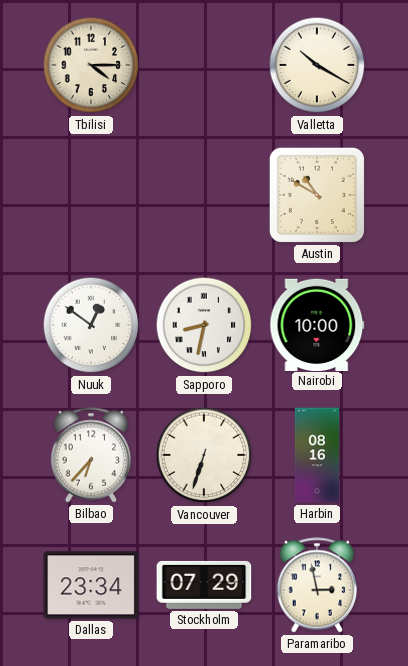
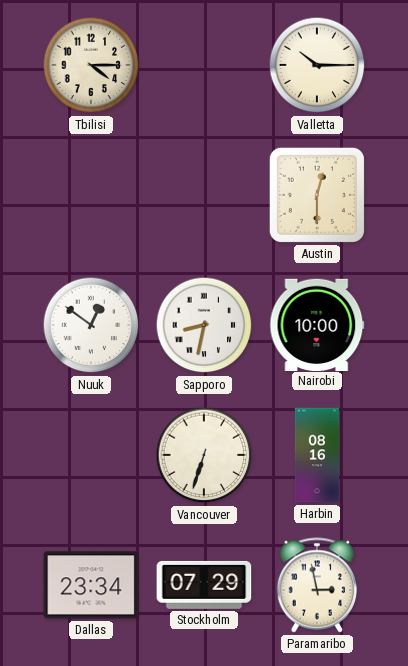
Valletta: 10:20 -> 10:15 (317, 65)
Austin: 10:50 -> 12:30 (317, 195)
Bilbao: 6:37 -> none (91, 455)
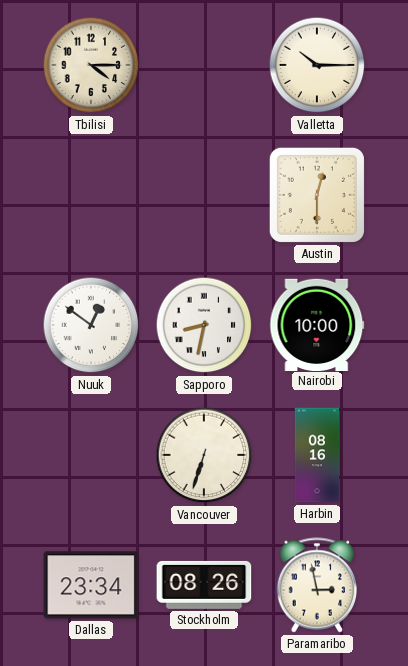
Stockholm: 07:29 -> 08:26 (204, 585)
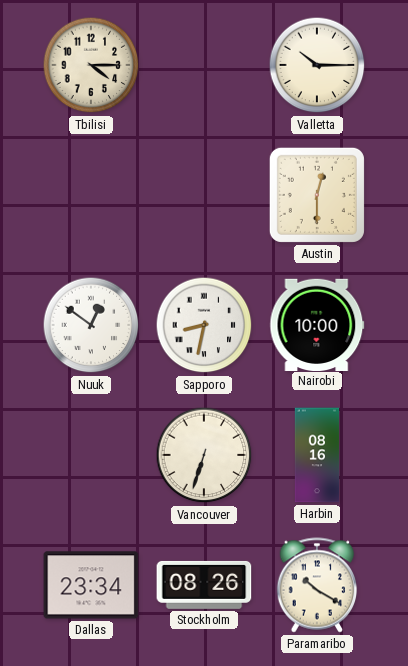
Paramaribo: 2:58 -> 10:20 (317, 585)
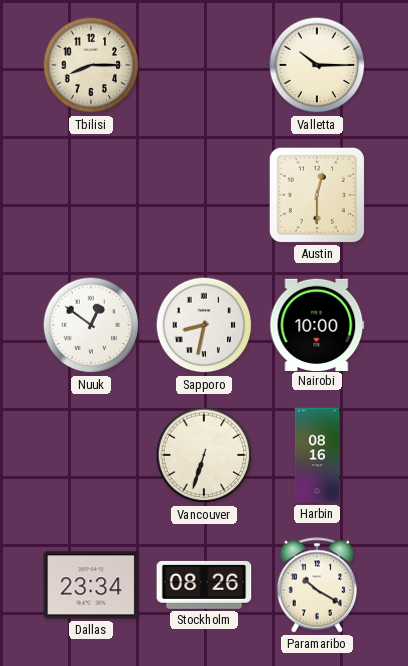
Tbilisi: 4:15 -> 8:15 (91, 65)
